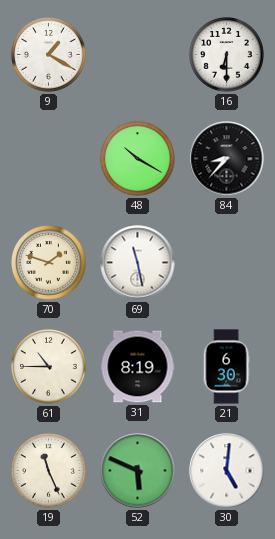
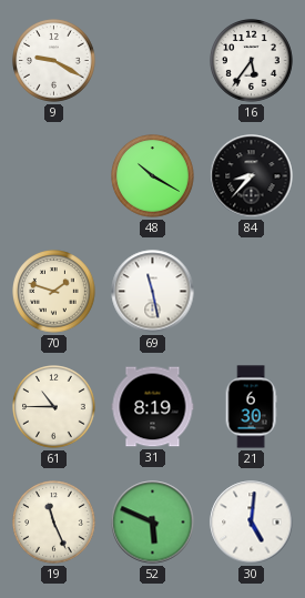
9: 1:20 -> 9:20 (54, 61)
16: 6:30 -> 5:36 (252, 61)
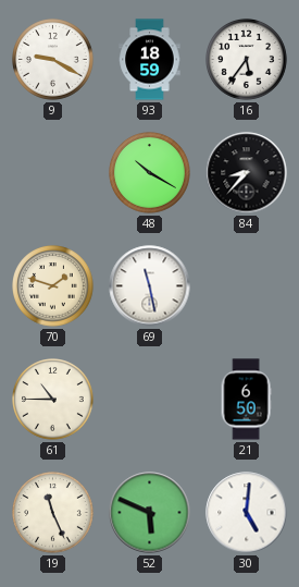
93: none -> 18:59 (150, 60)
31: 8:19 -> none (153, 407)
21: 6:30 -> 6:50 (246, 400)
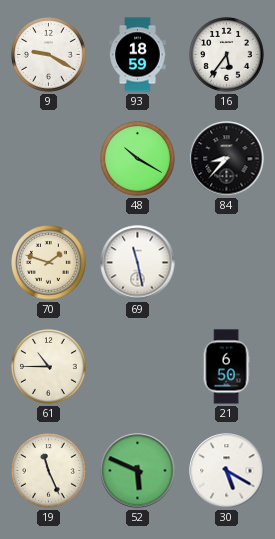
30: 5:01 -> 5:20 (227, 471)
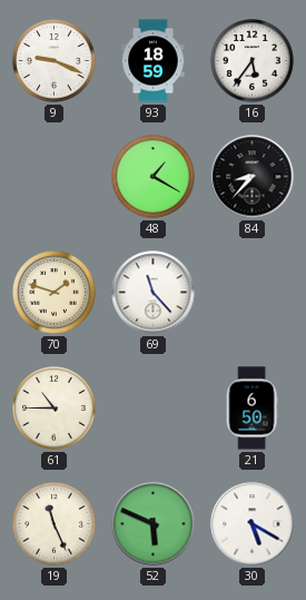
9: 9:20 -> 9:19 (55, 61)
48: 10:20 -> 1:20 (154, 177)
69: 11:28 -> 11:23 (154, 293)
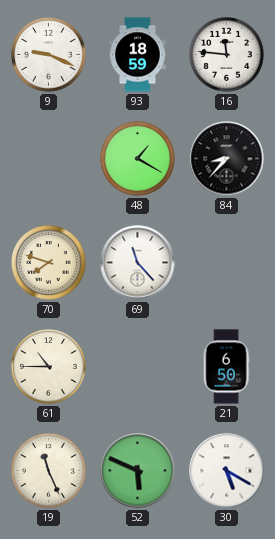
16: 5:36 -> 11:46 (227, 55)
70: 1:48 -> 7:48 (49, 263)
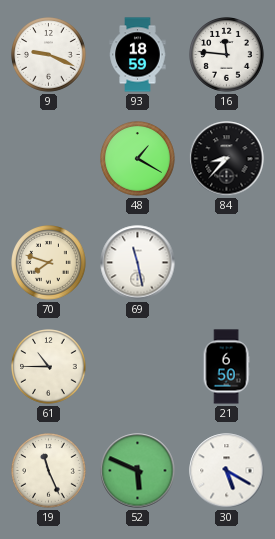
69: 11:23 -> 11:28 (138, 263)
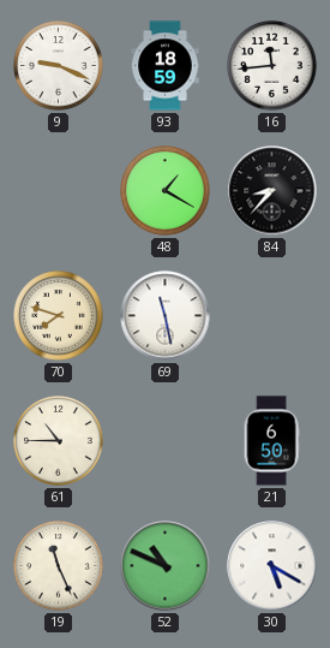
16: 11:46 -> 11:44 (272, 66)
52: 5:49 -> 10:49 (166, 566)
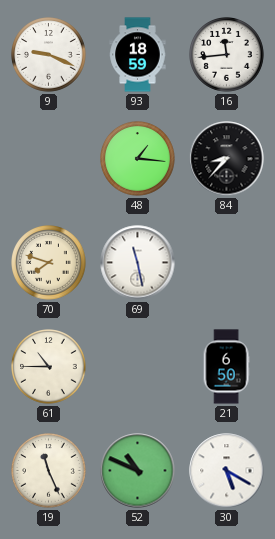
48: 1:20 -> 1:16 (138, 159)
